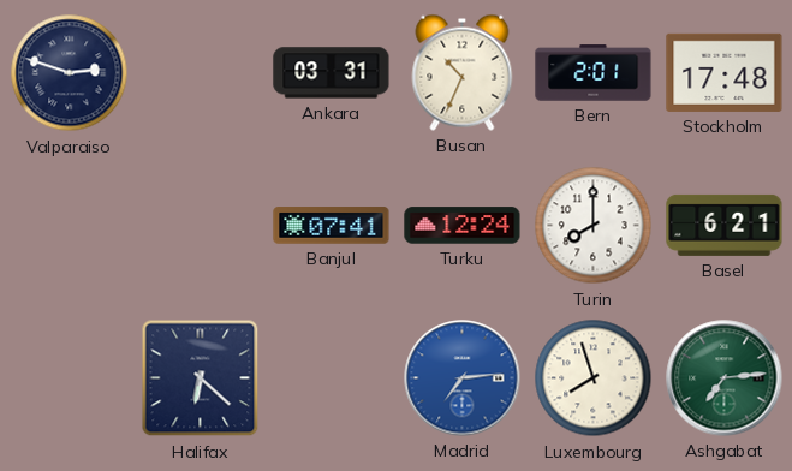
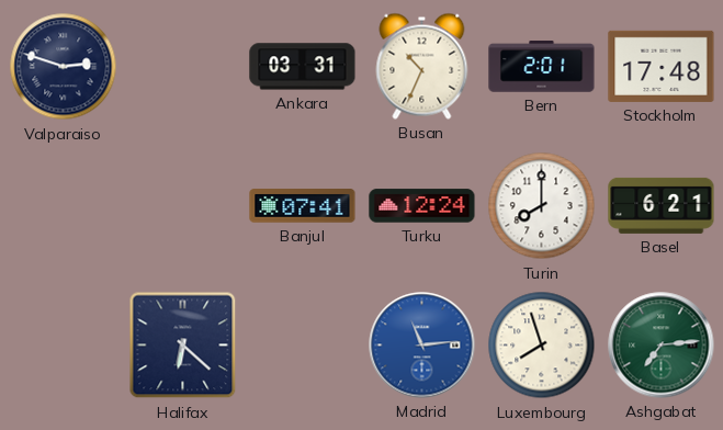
Madrid: 7:14 -> 11:14 (422, 346)
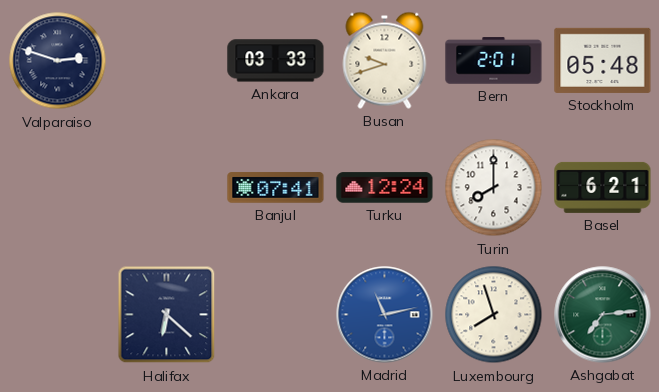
Ankara: 03:31 -> 03:33 (276, 61)
Busan: 10:34 -> 9:42 (385, 60)
Stockholm: 17:48 -> 05:48 (603, 60)
Madrid: 11:14 -> 11:13 (385, 315)
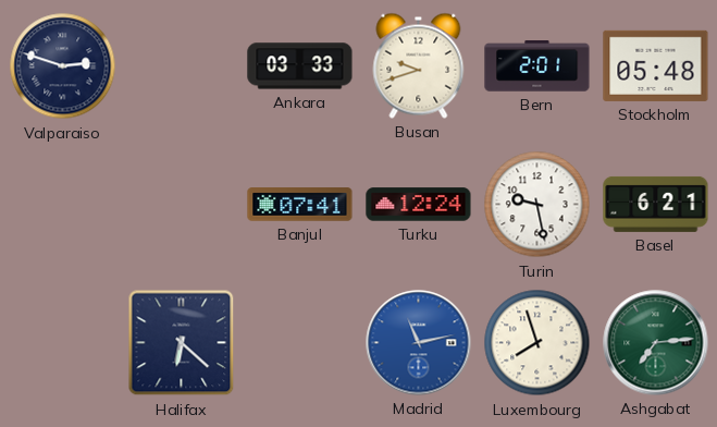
Turin: 8:00 -> 9:28 (537, 205)
